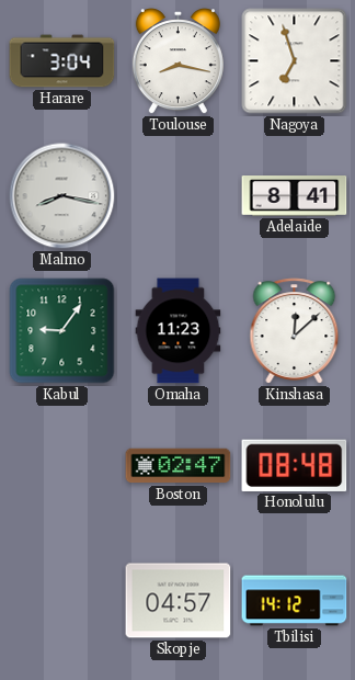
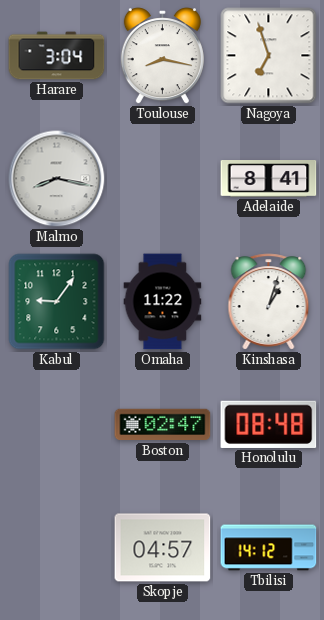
Omaha: 11:23 -> 11:22 (163, 302)
Kinshasa: 12:08 -> 1:03 (269, 302)
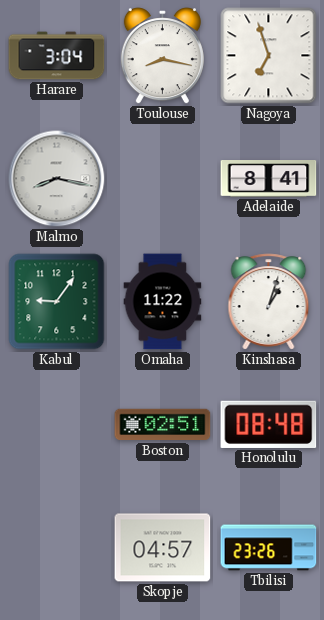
Boston: 02:47 -> 02:51 (163, 425)
Tbilisi: 14:12 -> 23:26 (269, 548)
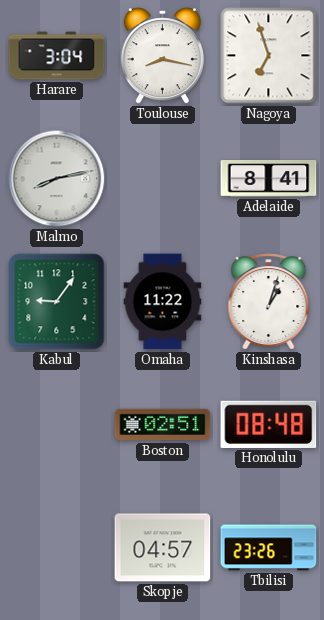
Malmo: 8:17 -> 8:13 (57, 179)
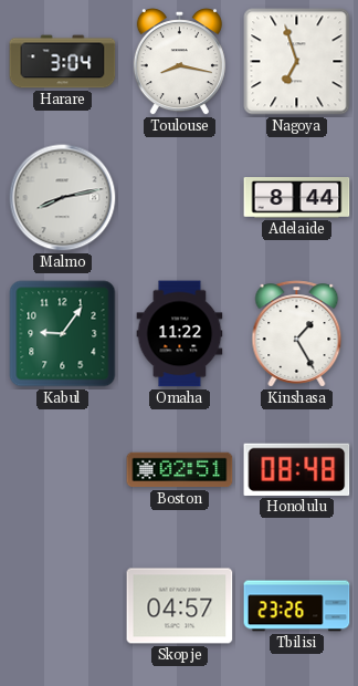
Adelaide: 8:41 -> 8:44 (297, 198)
Kinshasa: 1:03 -> 1:25 (297, 334)
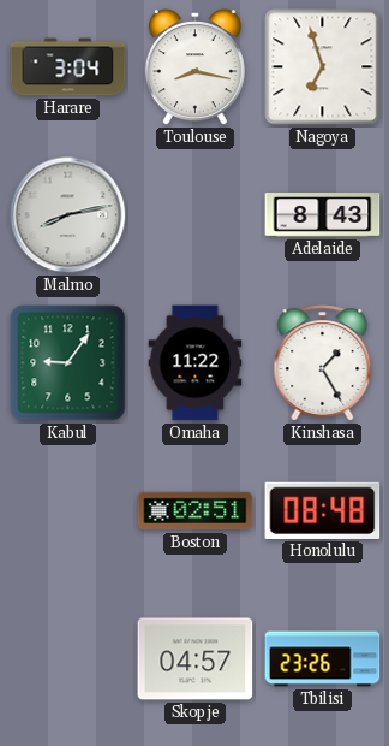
Adelaide: 8:44 -> 8:43 (323, 215)
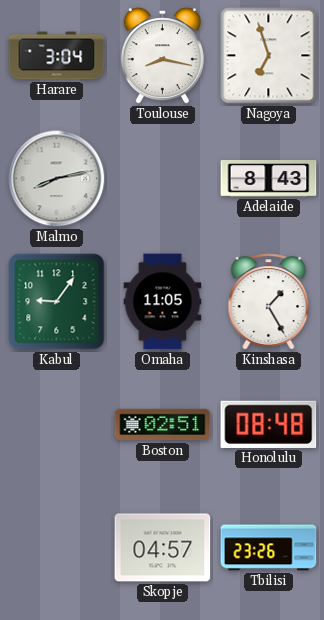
Omaha: 11:22 -> 11:05 (163, 302)
